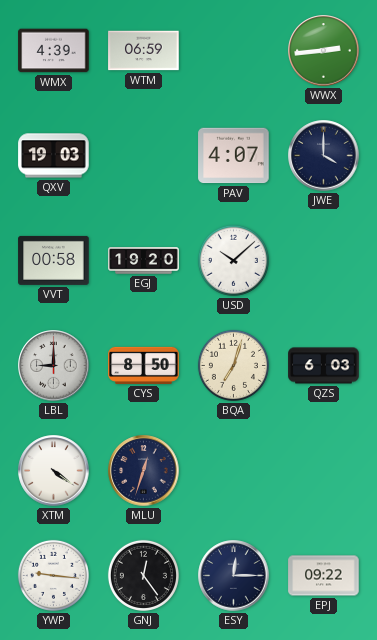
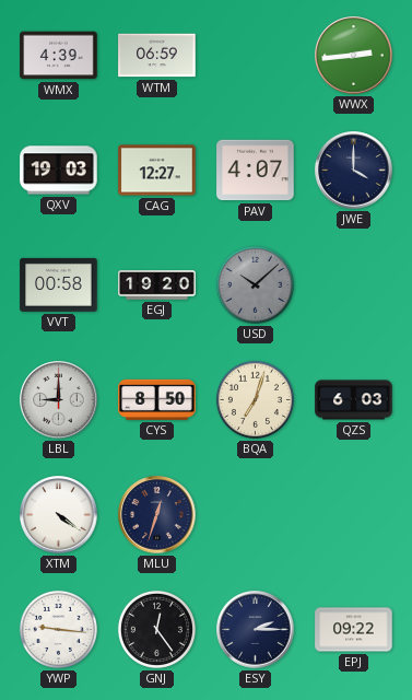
CAG: none -> 12:27 (157, 171)
USD dial: white -> grey (255, 284)
ESY: 12:15 -> 2:15 (256, 630)
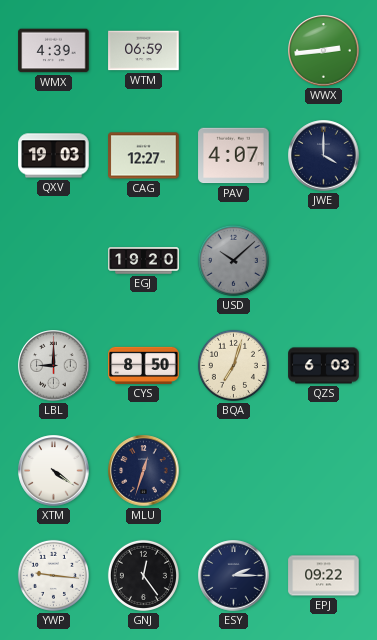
VVT: 00:58 -> none (59, 284)
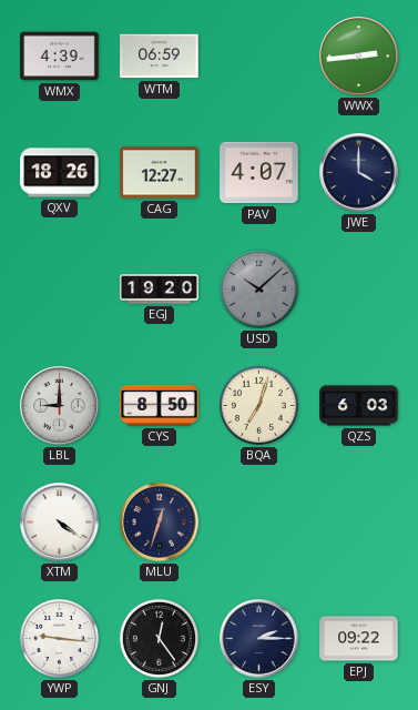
QXV: 19:03 -> 18:26 (60, 173)
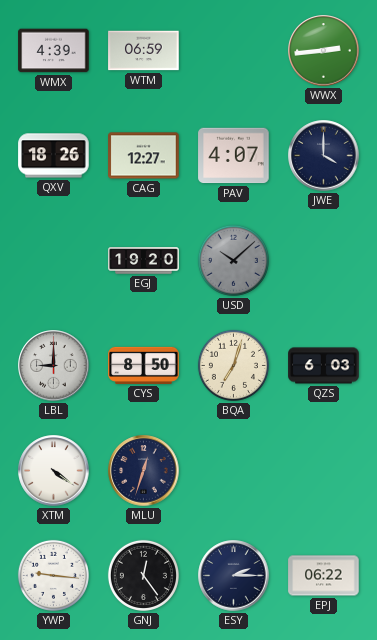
EPJ: 09:22 -> 06:22 (324, 576)
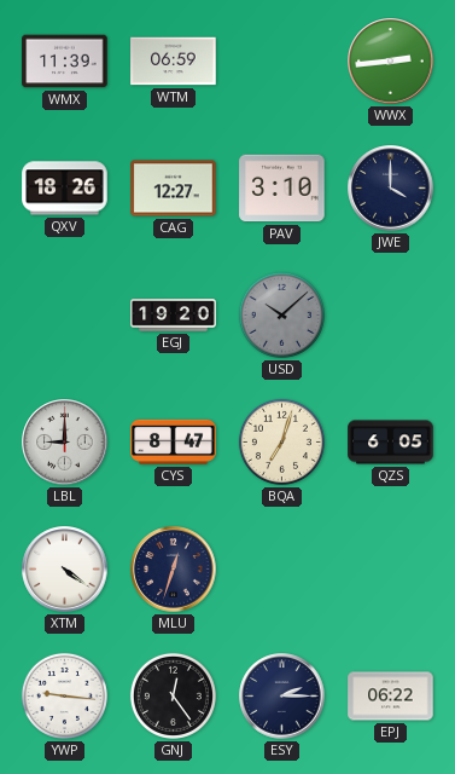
WMX: 4:39 -> 11:39 (65, 62)
PAV: 4:07 -> 3:10 (282, 189)
CYS: 8:50 -> 8:47 (174, 441)
QZS: 6:03 -> 6:05 (391, 443)
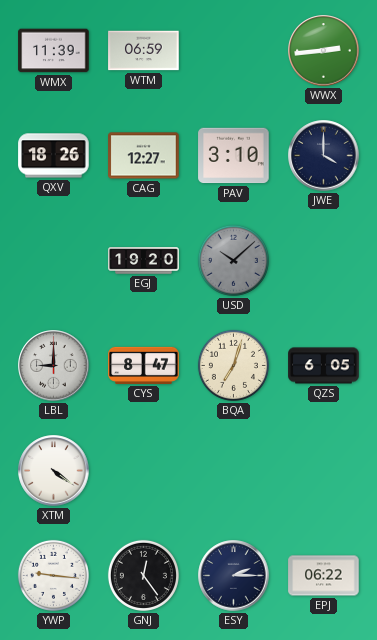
MLU: 12:33 -> none (174, 570)
